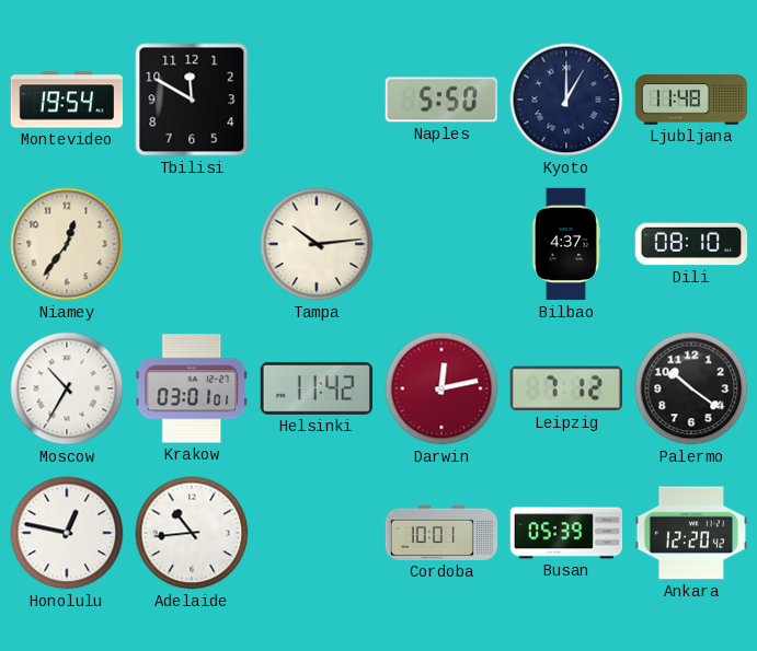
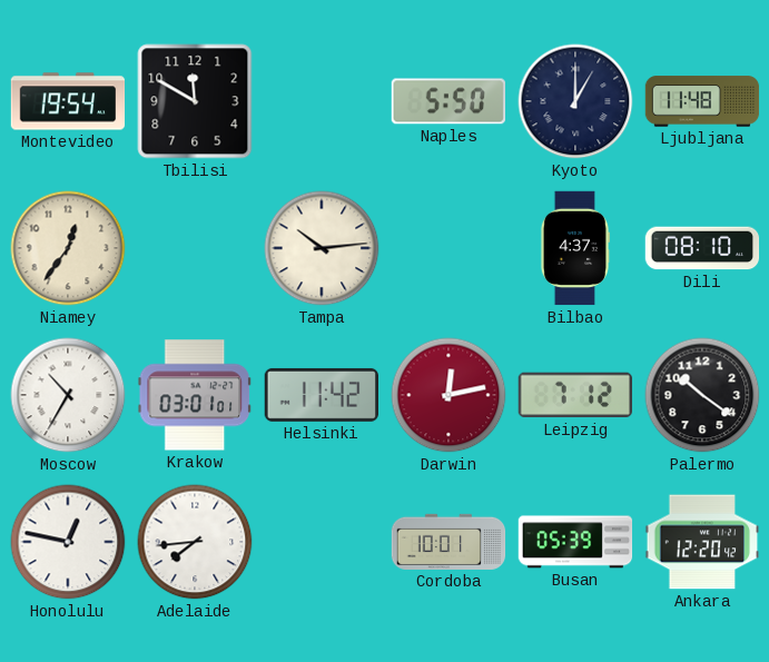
Adelaide: 10:44 -> 7:44 (195, 542)
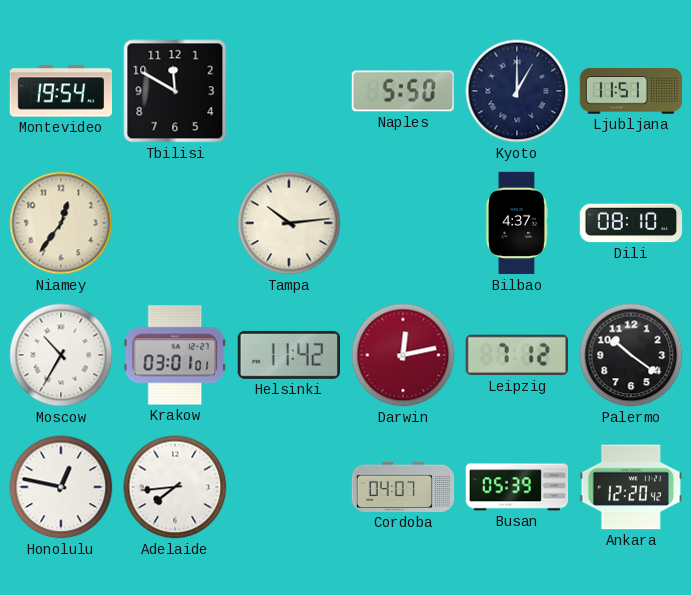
Ljubljana: 11:48 -> 11:51 (631, 91)
Cordoba: 10:01 -> 04:07 (403, 487)
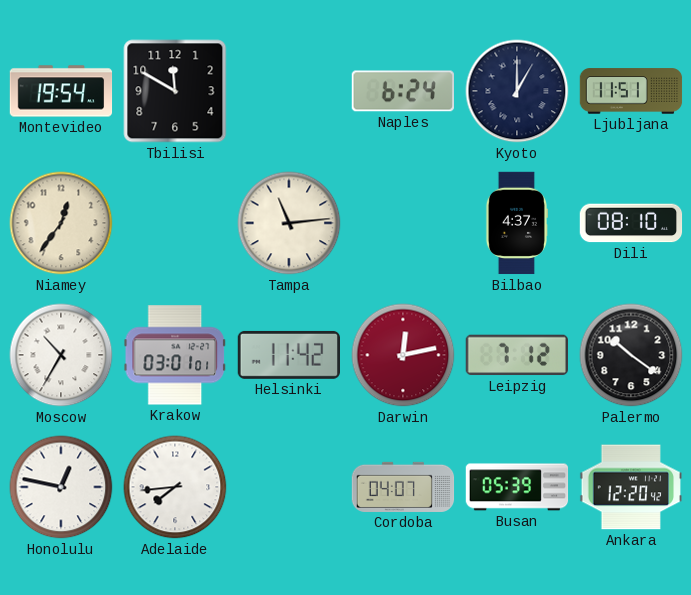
Naples: 5:50 -> 6:24 (402, 91)
Tampa: 10:14 -> 11:14 (289, 223)
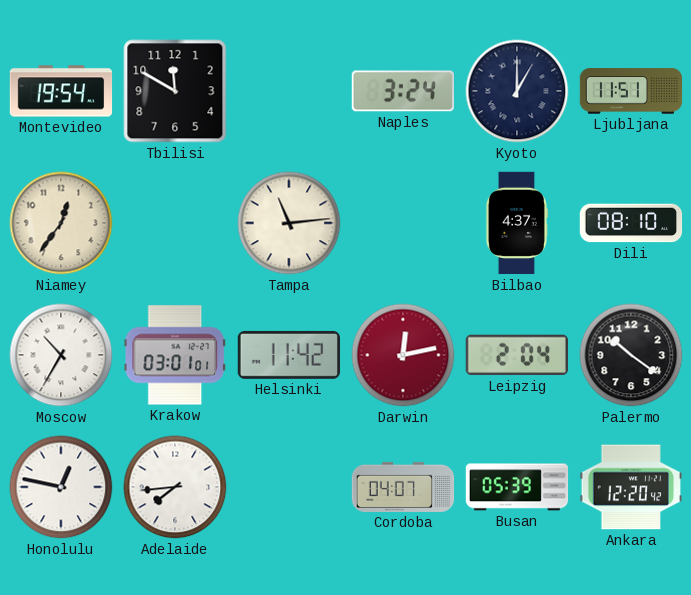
Naples: 6:24 -> 3:24 (402, 91)
Leipzig: 7:12 -> 2:04 (517, 355)
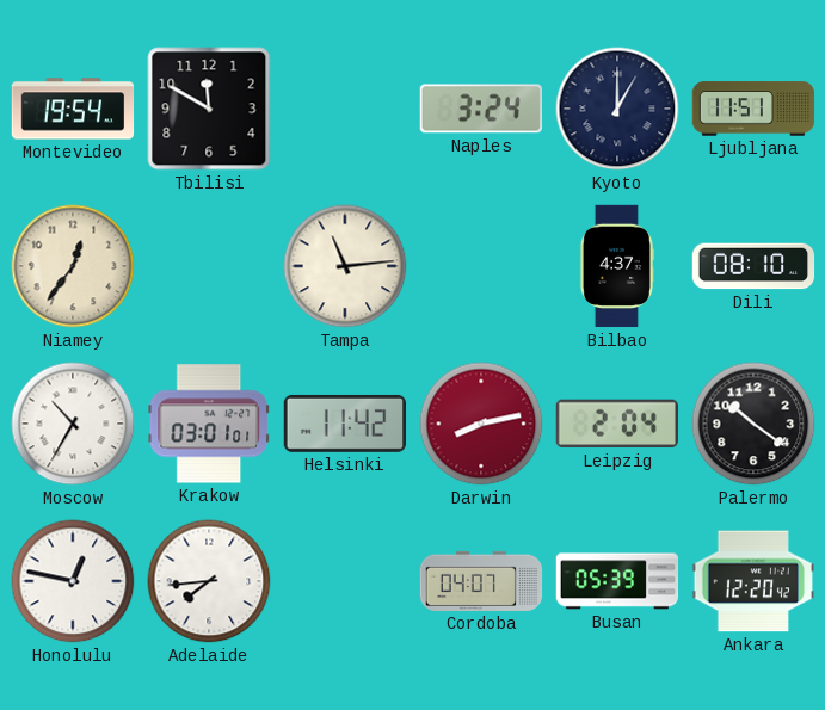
Darwin: 12:13 -> 8:13 (481, 424)
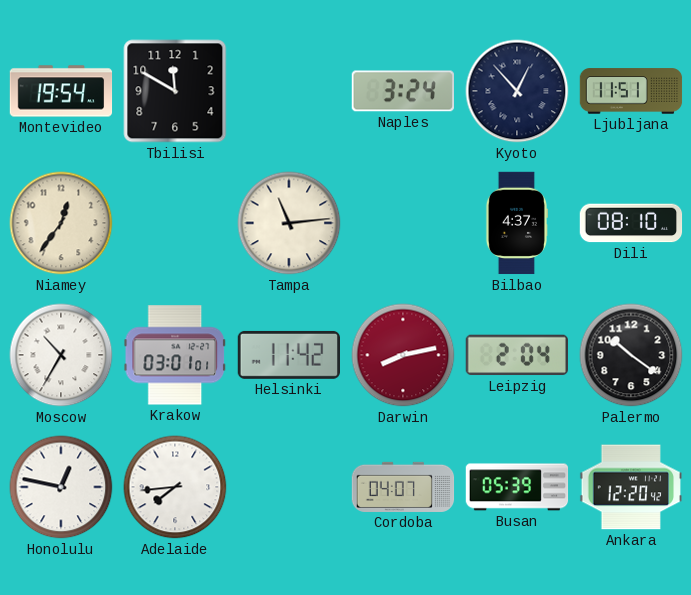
Kyoto: 1:00 -> 12:53 (517, 91)
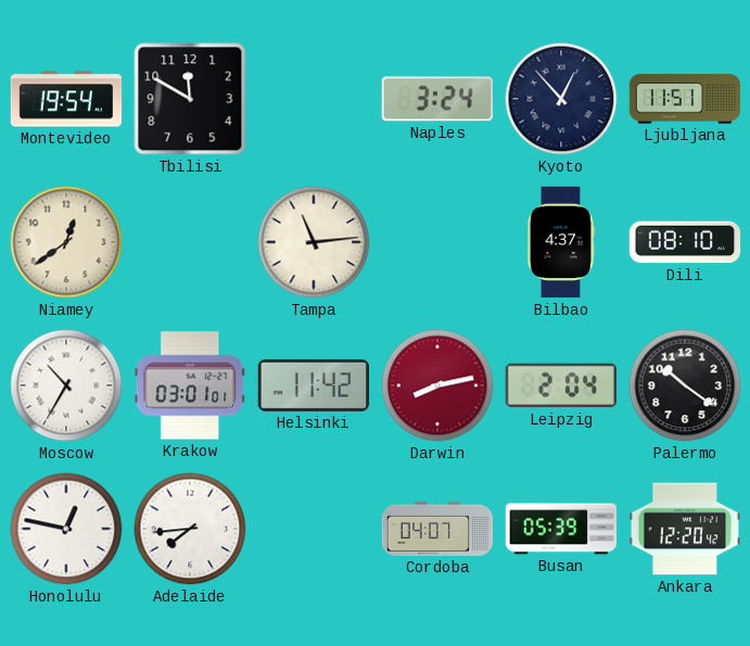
Niamey: 12:36 -> 12:39 (66, 242)
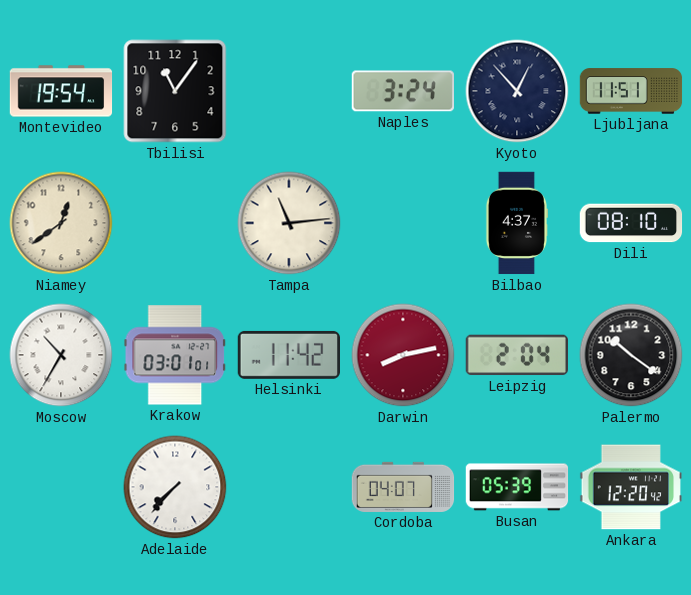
Tbilisi: 11:50 -> 11:06 (175, 91)
Honolulu: 12:47 -> none (66, 529)
Adelaide: 7:44 -> 7:37 (175, 487)
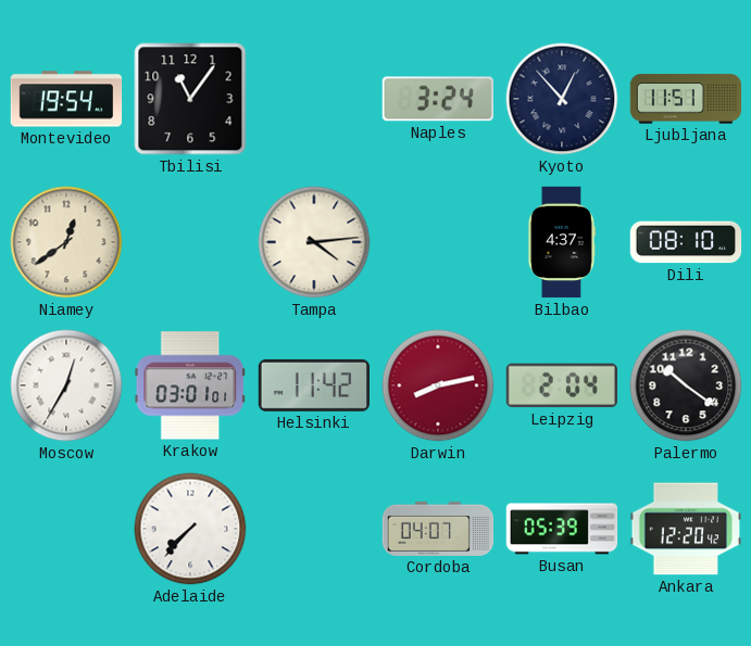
Tampa: 11:14 -> 4:14 (314, 242)
Moscow: 10:35 -> 12:35 (66, 385)
